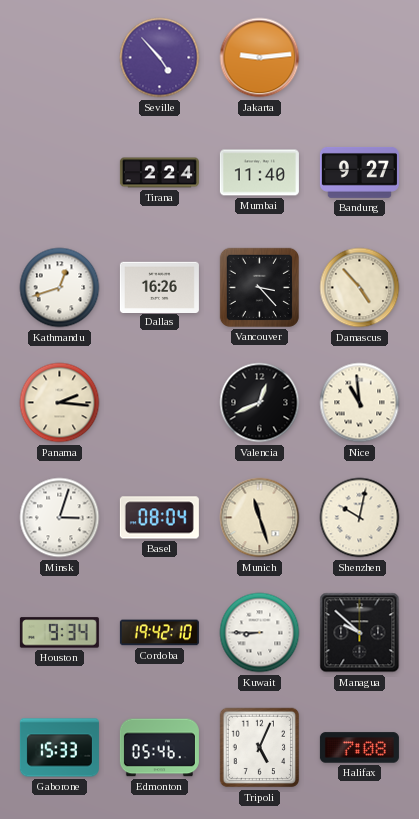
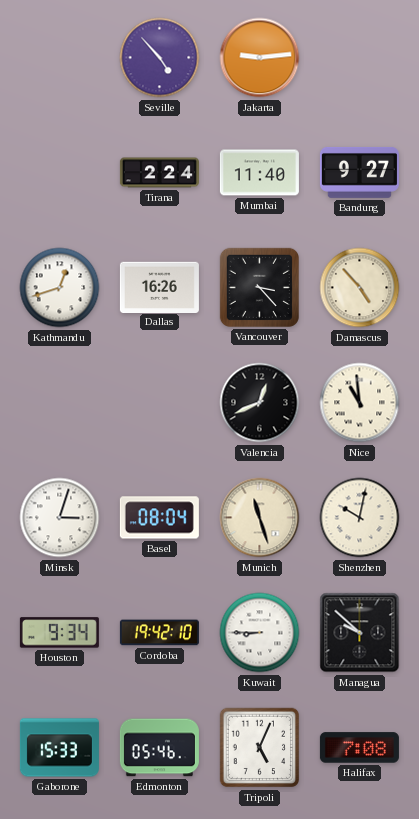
Panama: 2:16 -> none (60, 403)
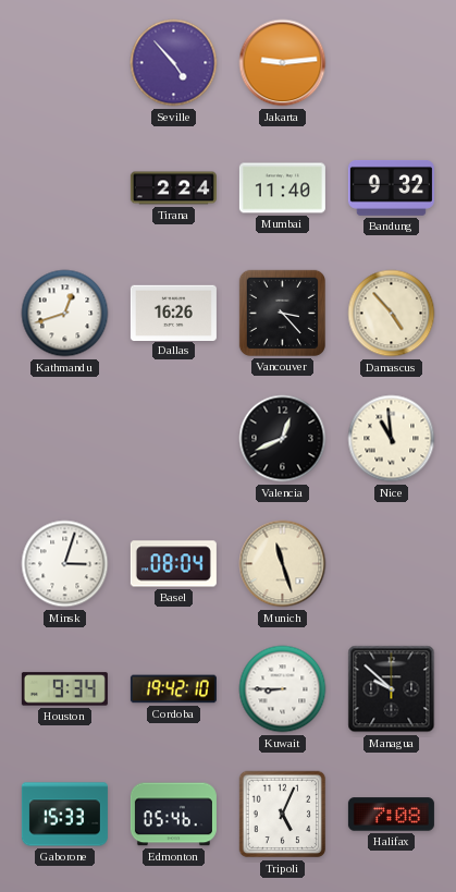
Bandung: 9:27 -> 9:32 (391, 187)
Shenzhen: 10:02 -> none (360, 518)
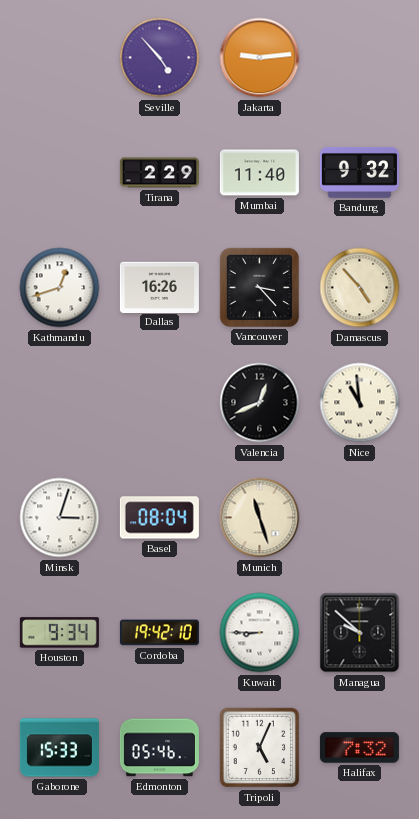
Tirana: 2:24 -> 2:29 (159, 173)
Halifax: 7:08 -> 7:32 (359, 748)
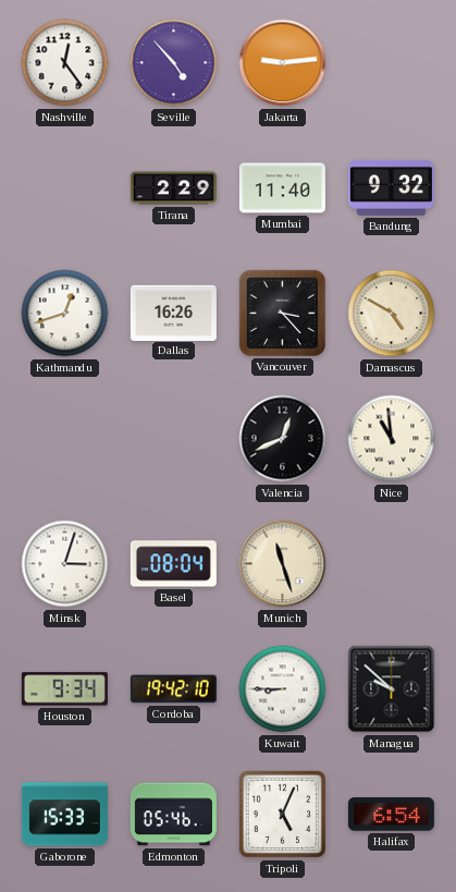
Nashville: none -> 12:24 (65, 63)
Damascus: 4:53 -> 4:50 (392, 314)
Halifax: 7:32 -> 6:54 (391, 815)
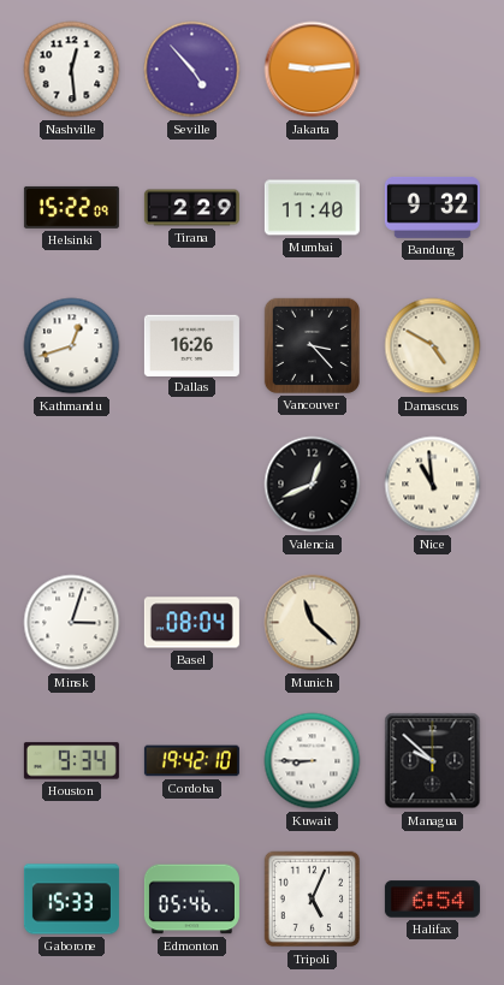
Nashville: 12:24 -> 12:29 (72, 70)
Helsinki: none -> 15:22 (71, 207)
Munich: 11:27 -> 11:22 (313, 623)
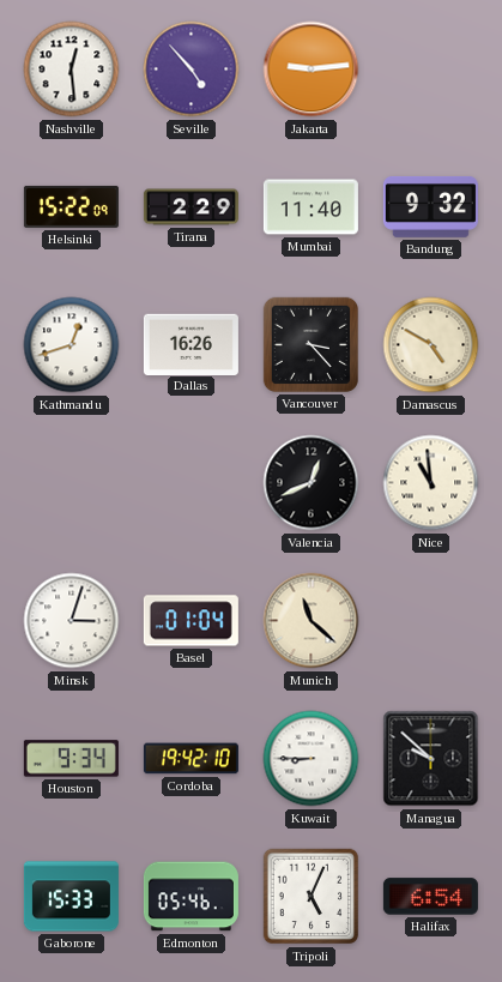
Basel: 08:04 -> 01:04 (190, 621)
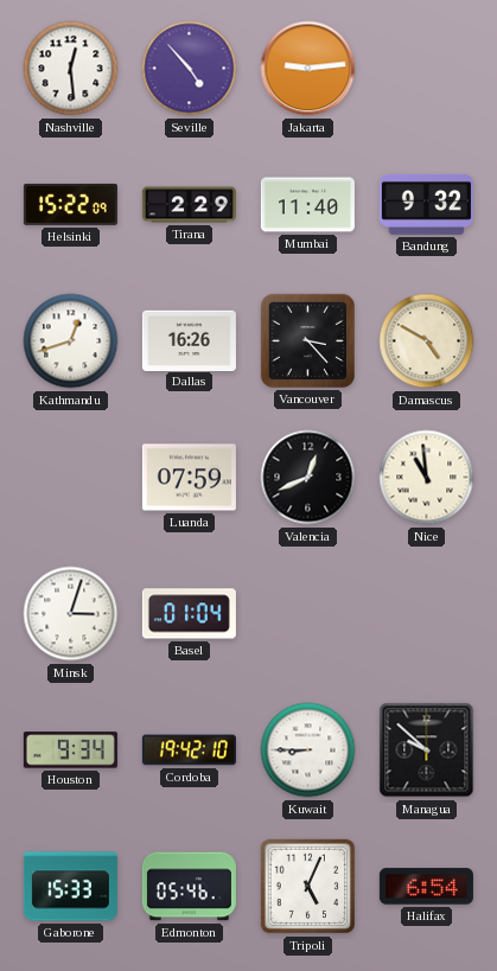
Luanda: none -> 07:59 (189, 478)
Munich: 11:22 -> none (312, 621)
